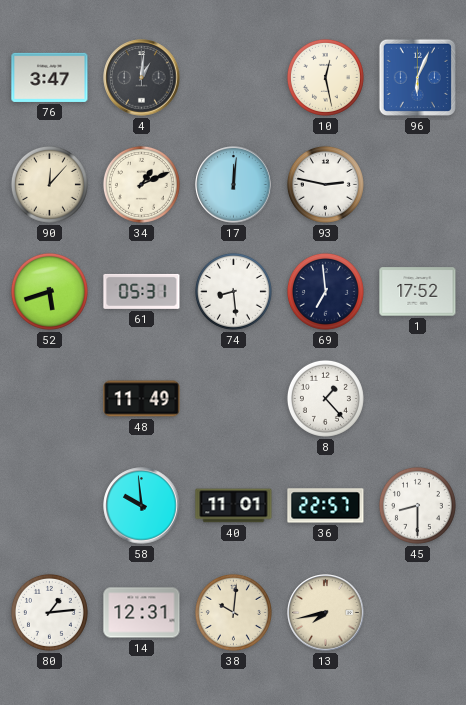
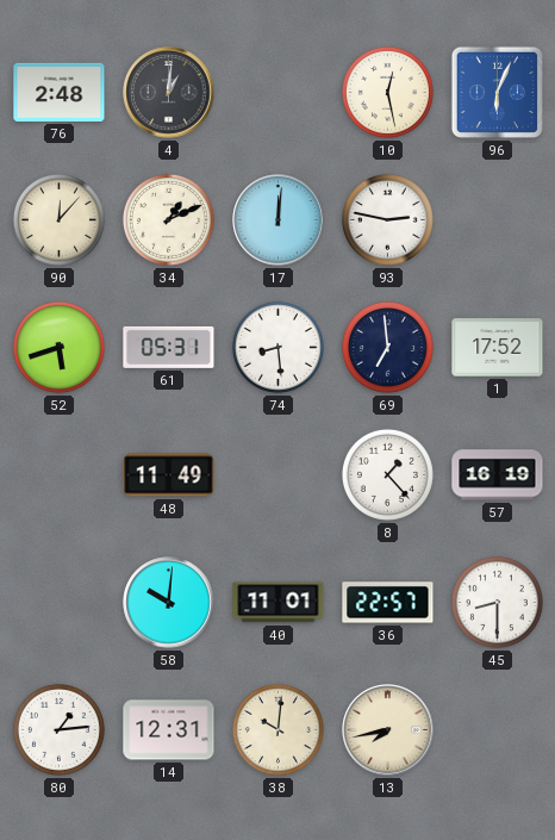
76: 3:47 -> 2:48 (60, 92)
57: none -> 16:19 (498, 475)
58: 9:59 -> 10:01 (169, 603)
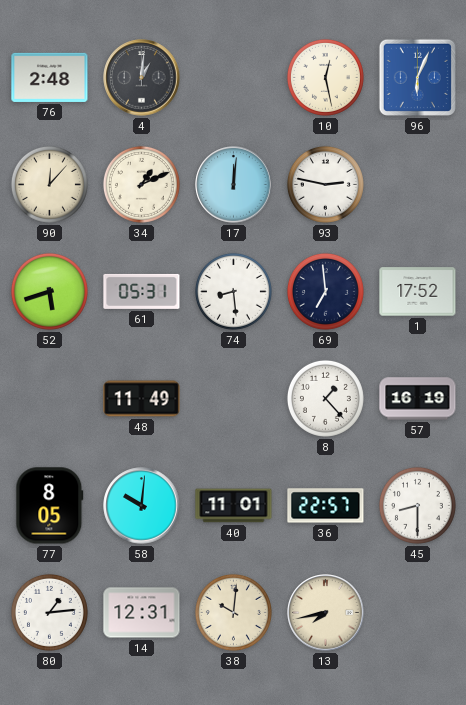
77: none -> 8:05 (50, 506)
